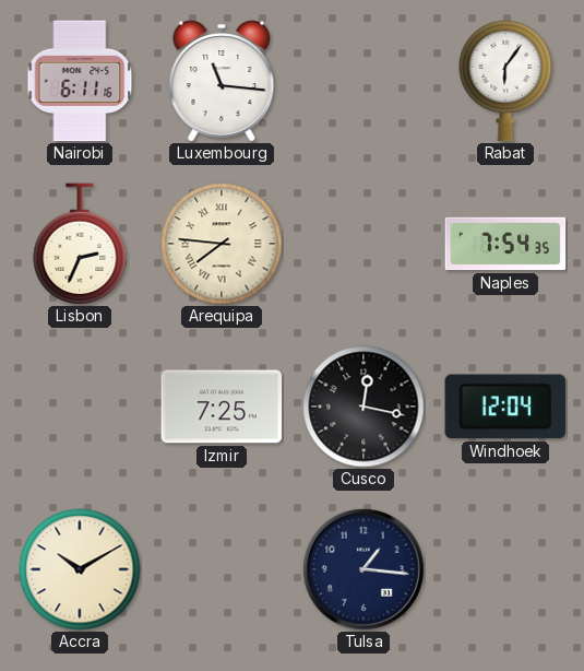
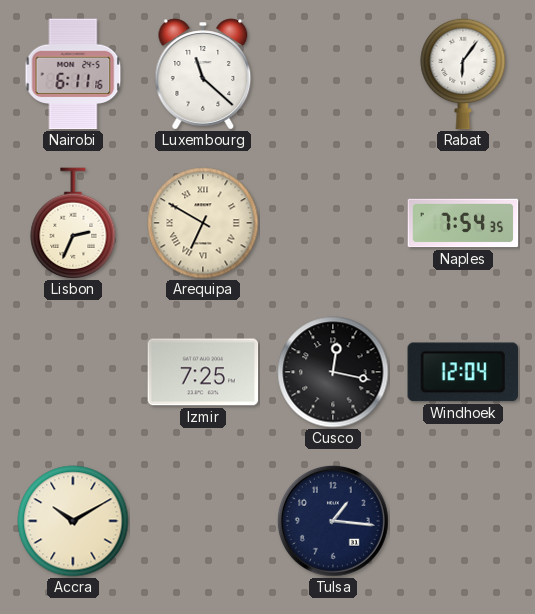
Luxembourg: 11:16 -> 11:22 (203, 74)
Arequipa: 7:46 -> 6:50 (203, 223)
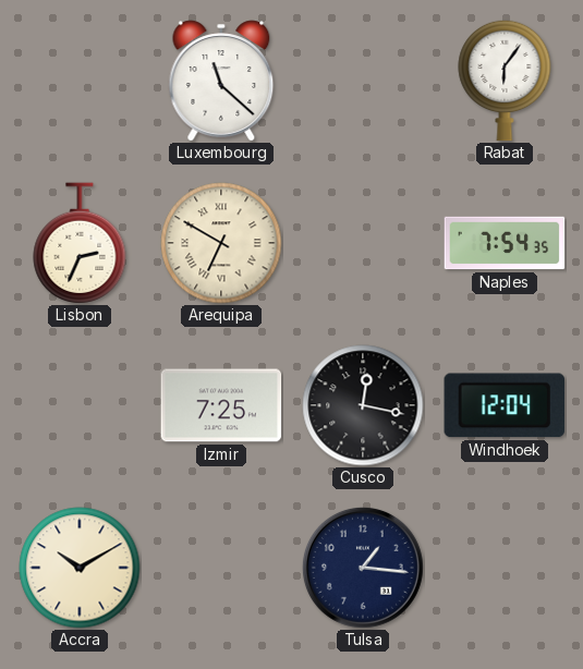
Nairobi: 6:11 -> none (73, 74)
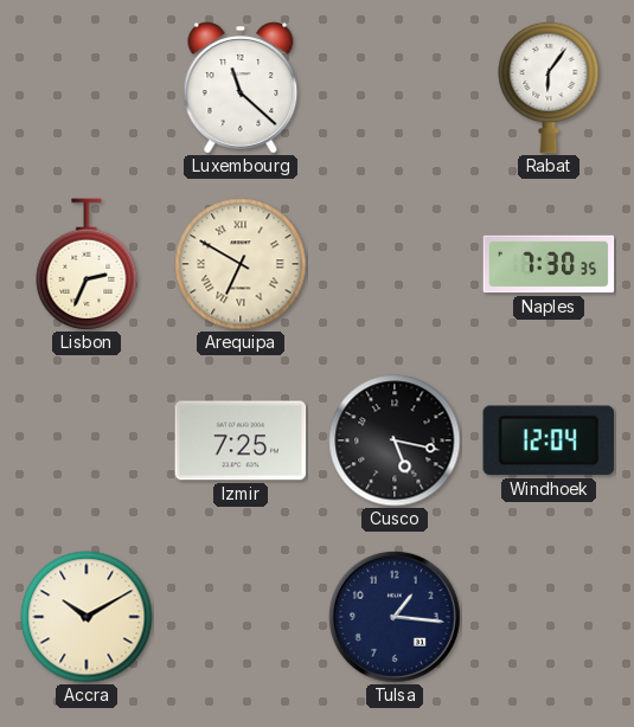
Naples: 7:54 -> 7:30 (549, 264)
Cusco: 12:17 -> 5:17 (395, 440)
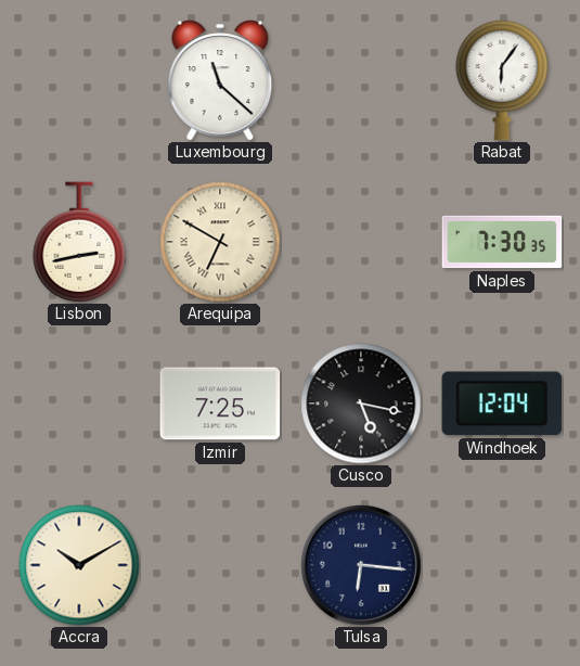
Lisbon: 2:34 -> 2:43 (79, 242)
Tulsa: 1:16 -> 6:16 (361, 565)
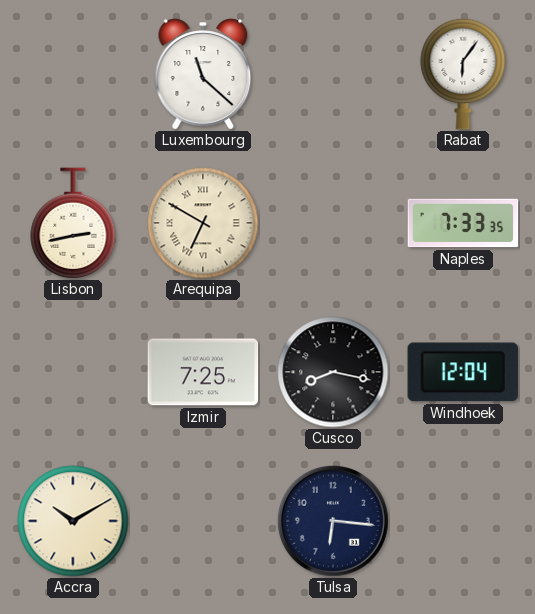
Naples: 7:30 -> 7:33 (463, 223)
Cusco: 5:17 -> 8:17 (333, 372)
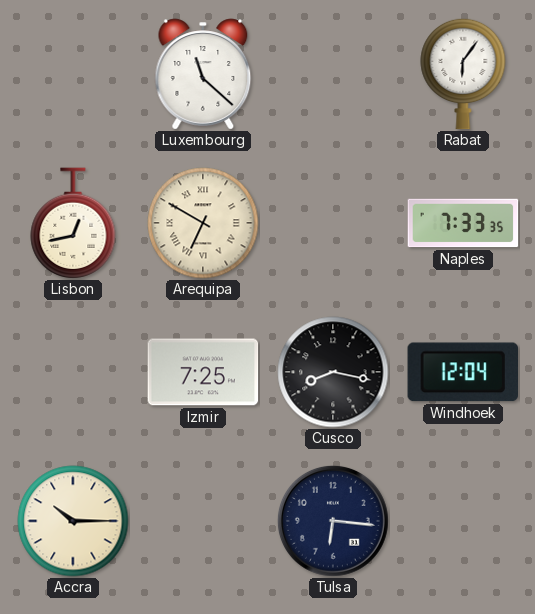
Lisbon: 2:43 -> 12:43 (73, 223)
Accra: 10:10 -> 10:15 (73, 521)
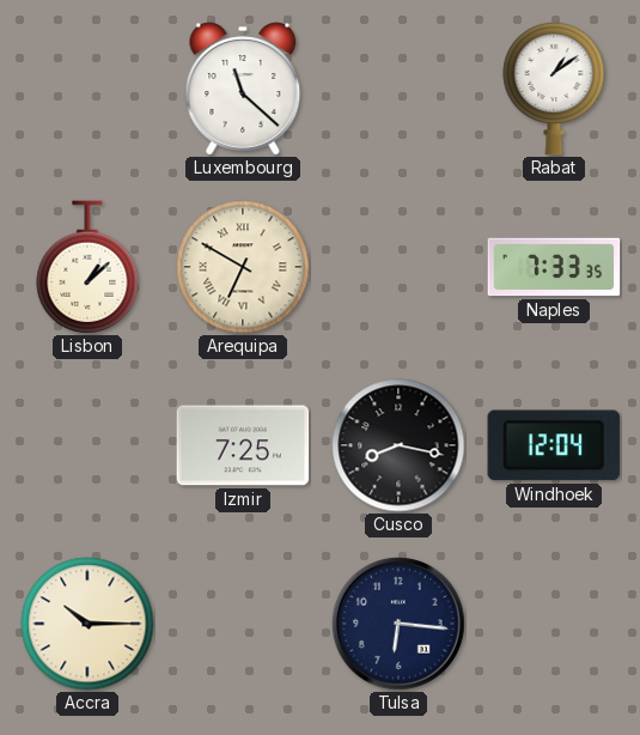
Rabat: 6:06 -> 1:09 (554, 89)
Lisbon: 12:43 -> 1:08 (87, 267)
